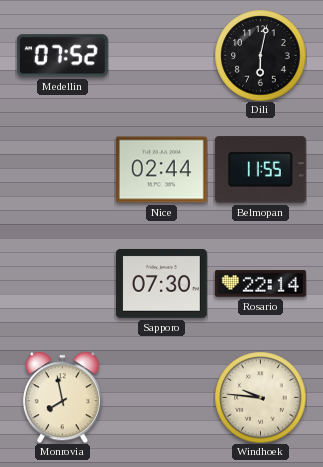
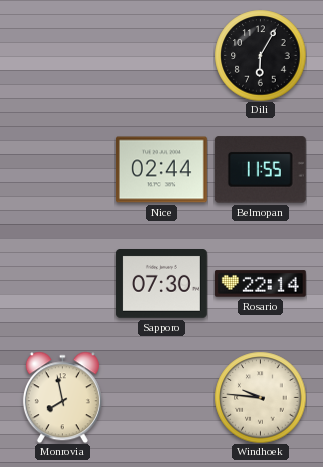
Medellin: 07:52 -> none (62, 56)
Dili: 6:02 -> 6:05 (260, 55)
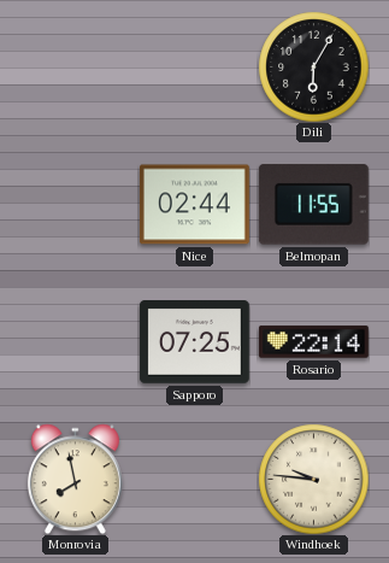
Sapporo: 07:30 -> 07:25 (194, 342)
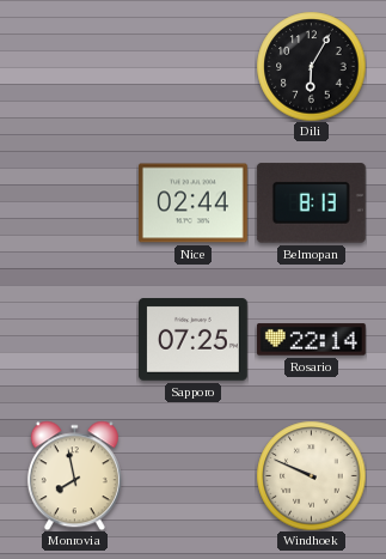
Belmopan: 11:55 -> 8:13 (311, 203)
Windhoek: 9:46 -> 9:49 (311, 475)
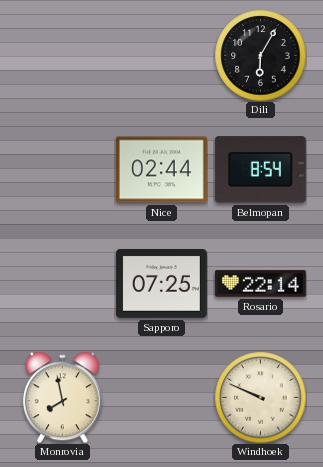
Belmopan: 8:13 -> 8:54 (260, 170)
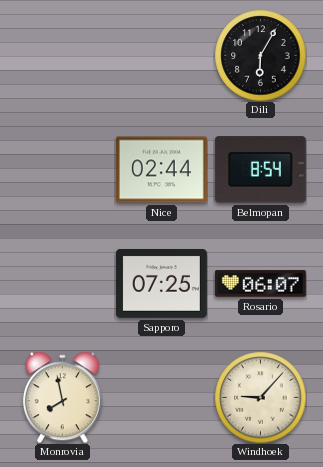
Rosario: 22:14 -> 06:07 (260, 284)
Windhoek: 9:49 -> 9:07 (260, 397)
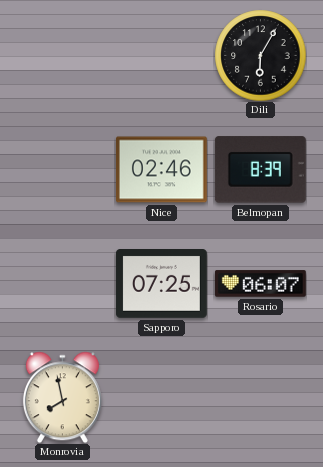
Nice: 02:44 -> 02:46 (161, 170)
Belmopan: 8:54 -> 8:39 (260, 170)
Windhoek: 9:07 -> none (260, 397)
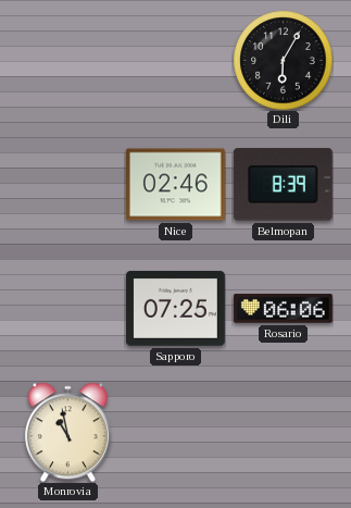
Rosario: 06:07 -> 06:06 (283, 309)
Monrovia: 7:58 -> 10:58 (67, 432)
